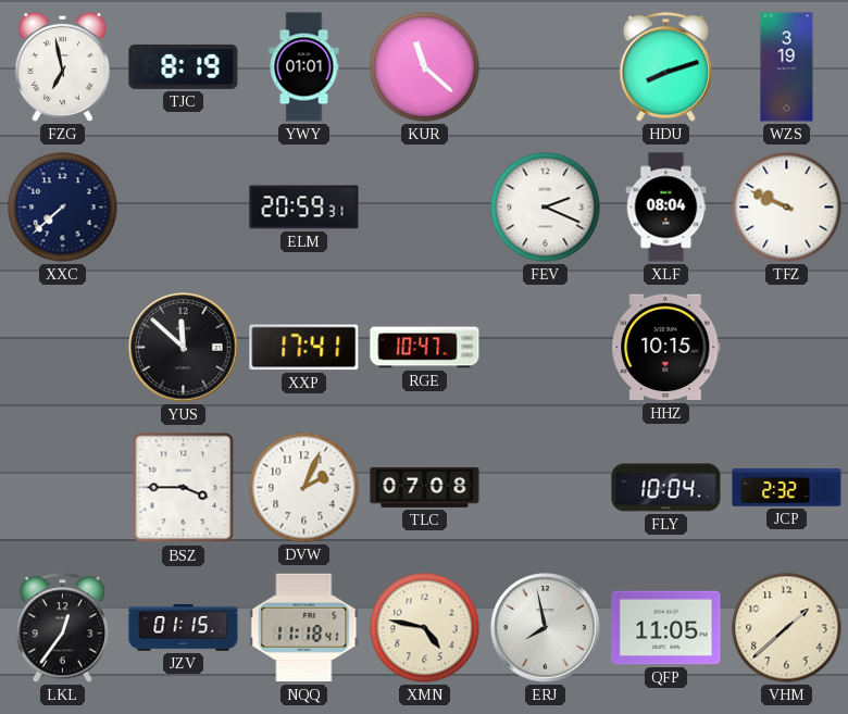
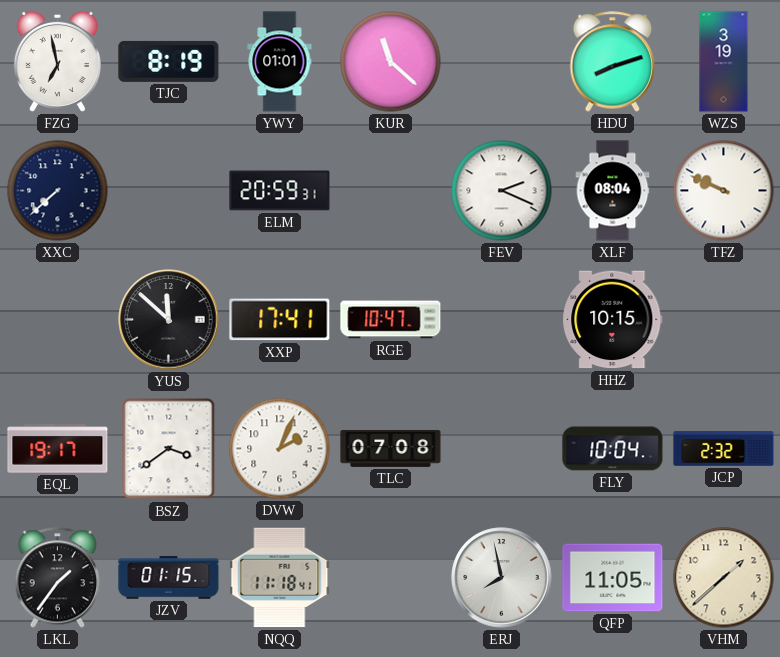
EQL: none -> 19:17 (58, 449)
BSZ: 3:45 -> 3:39 (169, 449)
LKL: 12:36 -> 1:36 (58, 578)
XMN: 4:47 -> none (425, 628)
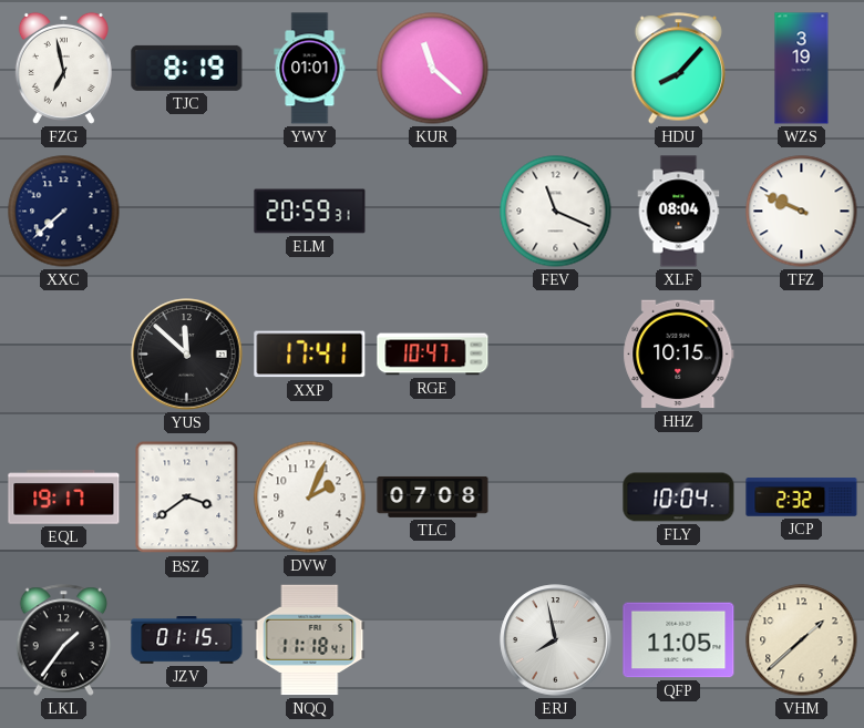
HDU: 8:12 -> 8:07 (679, 69)
FEV: 2:19 -> 11:19 (556, 212)
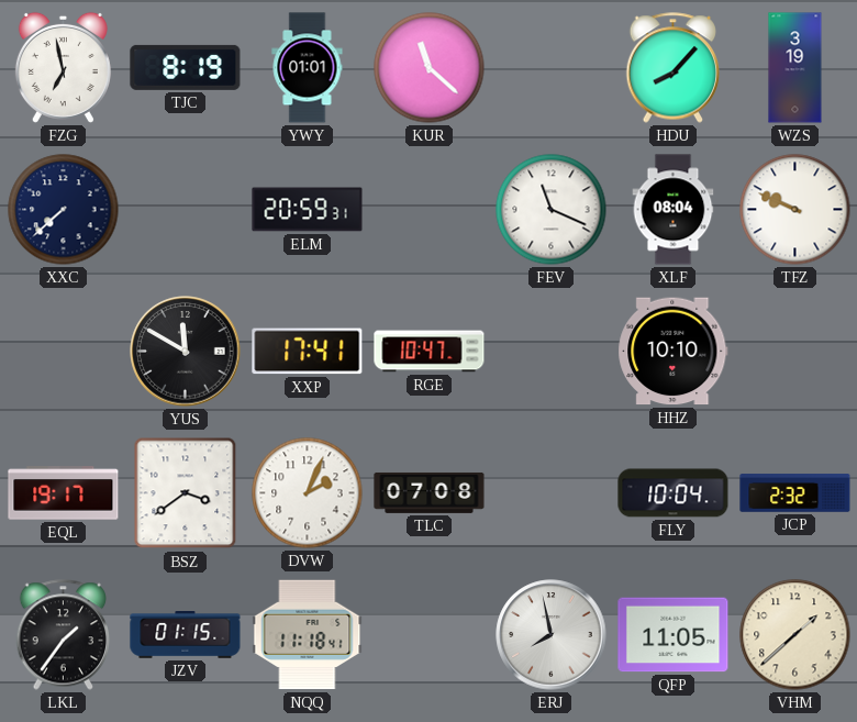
YUS: 11:52 -> 11:50 (186, 352)
HHZ: 10:15 -> 10:10 (674, 352)
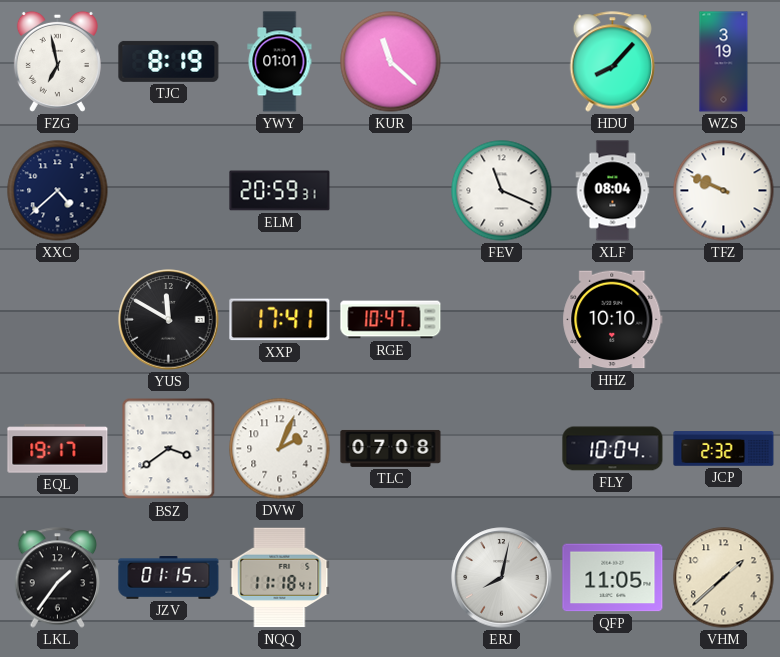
XXC: 7:38 -> 4:38 (58, 191)
ERJ: 7:58 -> 8:02 (502, 578)
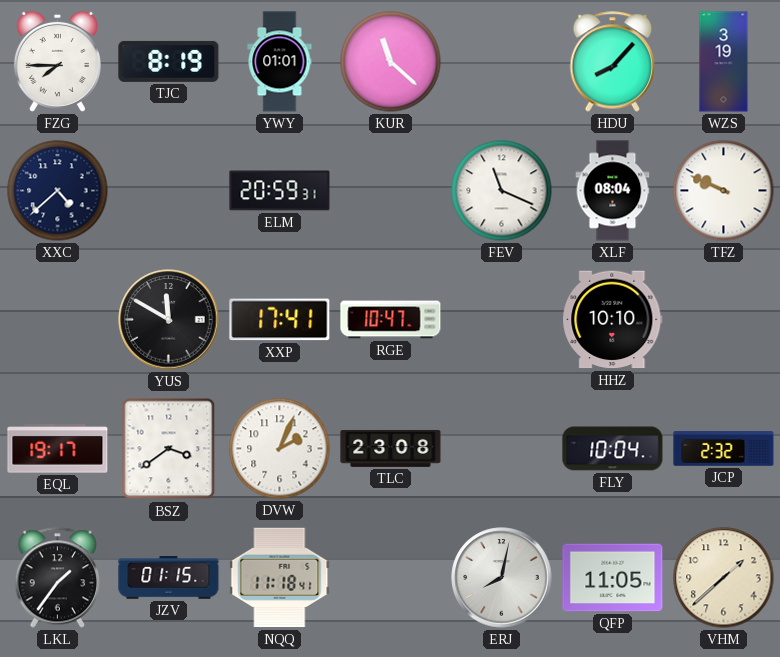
FZG: 6:58 -> 7:45 (57, 61)
TLC: 07:08 -> 23:08 (391, 448)
